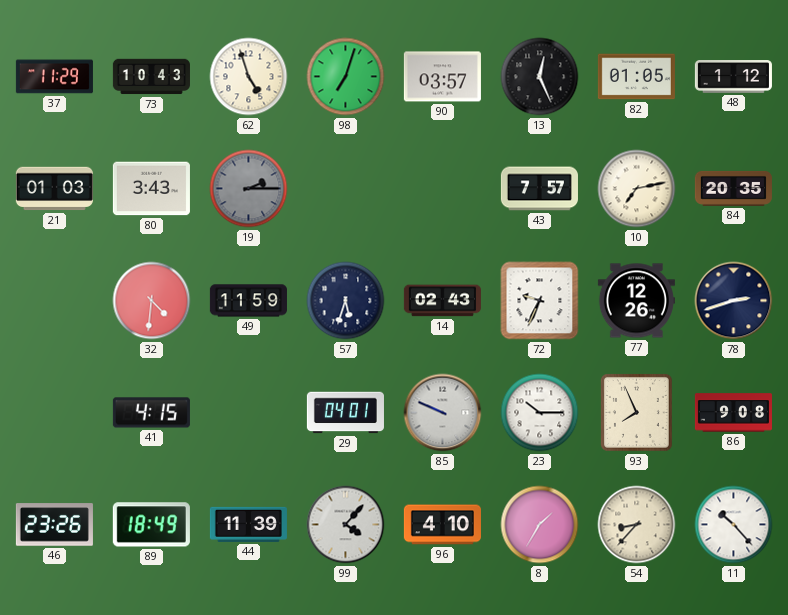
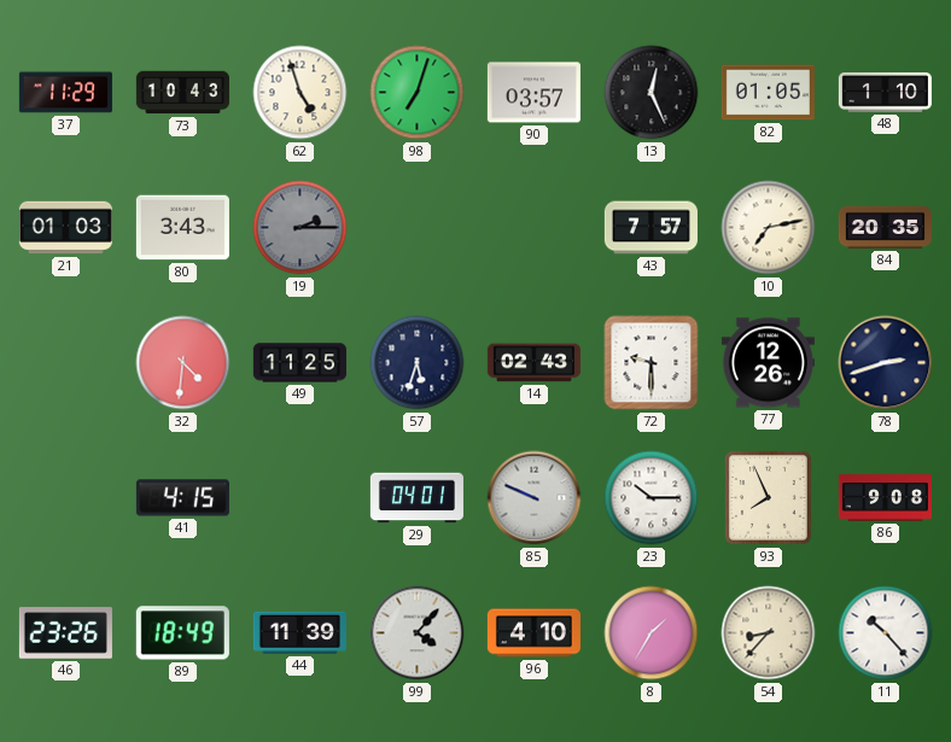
48: 1:12 -> 1:10 (885, 93)
49: 11:59 -> 11:25 (299, 363)
72: 9:34 -> 9:30 (652, 363)
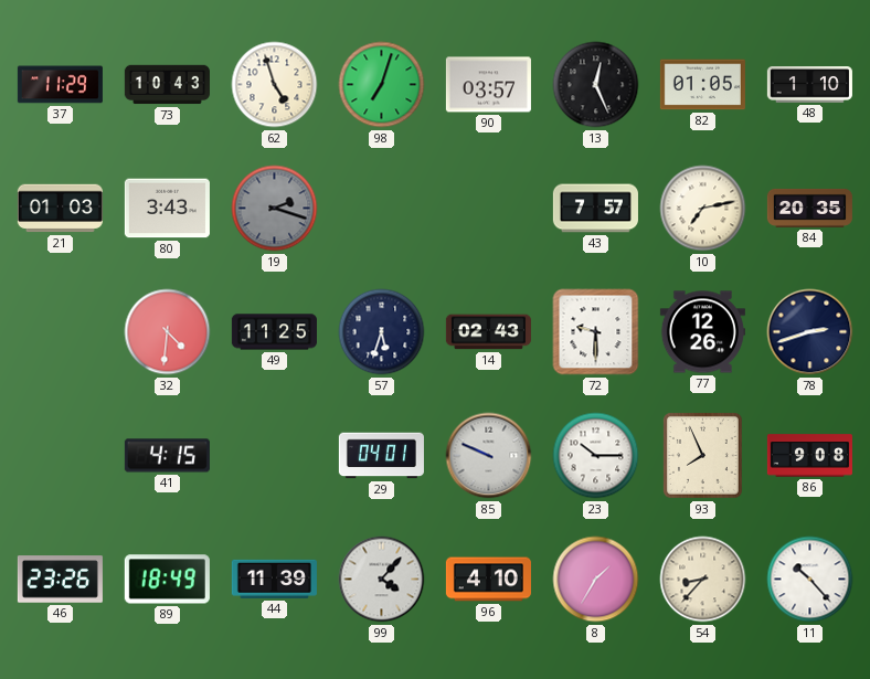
19: 2:15 -> 2:18 (275, 209)
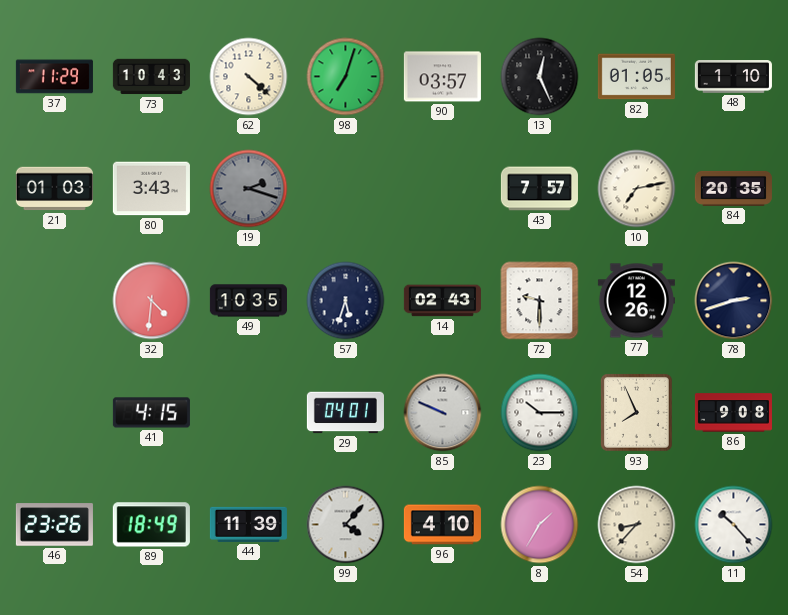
62: 4:57 -> 4:22 (249, 77)
49: 11:25 -> 10:35 (248, 301)
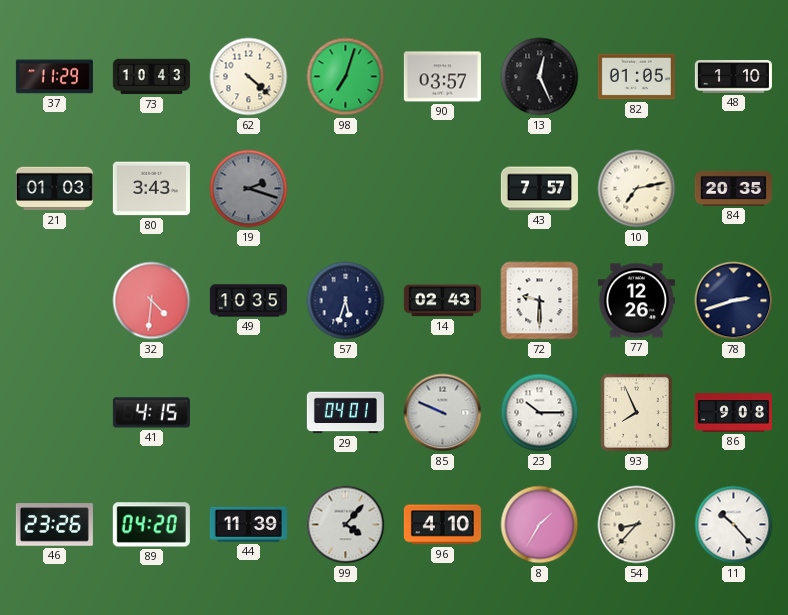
89: 18:49 -> 04:20 (151, 525)
